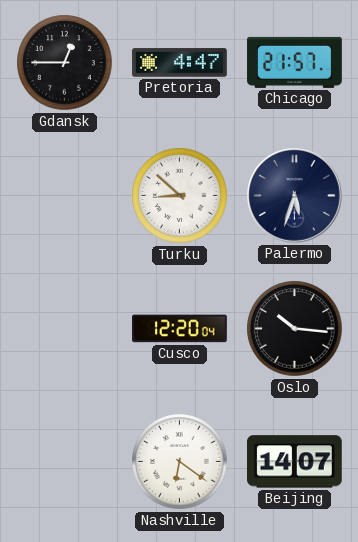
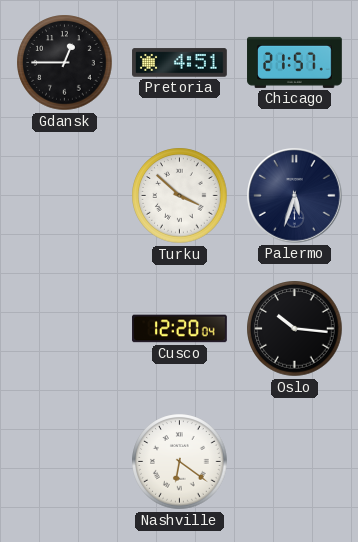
Pretoria: 4:47 -> 4:51 (180, 63)
Turku: 8:52 -> 3:52 (180, 196)
Beijing: 14:07 -> none (295, 462)
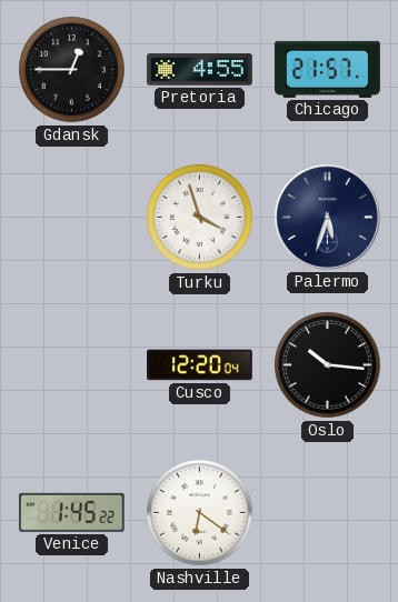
Pretoria: 4:51 -> 4:55 (200, 70)
Turku: 3:52 -> 3:57 (200, 218)
Venice: none -> 1:45 (72, 512)
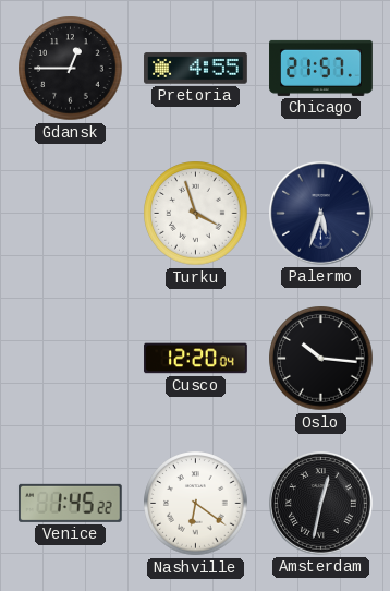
Amsterdam: none -> 12:32 (321, 504)
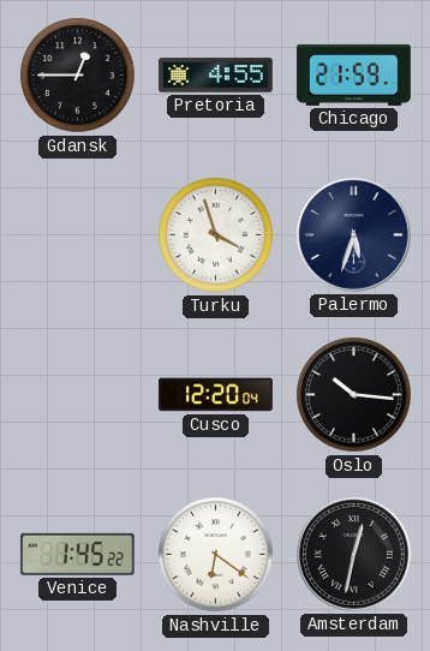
Chicago: 21:57 -> 21:59 (354, 74)
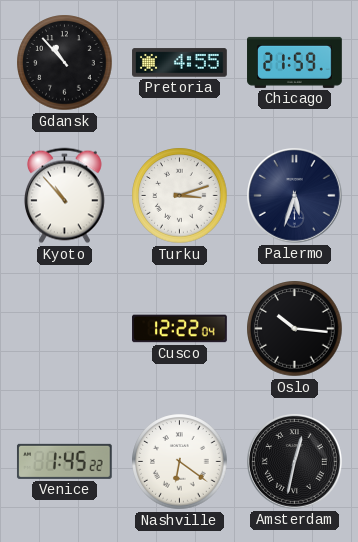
Gdansk: 12:45 -> 10:53 (65, 63)
Kyoto: none -> 10:53 (64, 196)
Turku: 3:57 -> 3:12 (180, 196)
Cusco: 12:20 -> 12:22 (180, 329)
